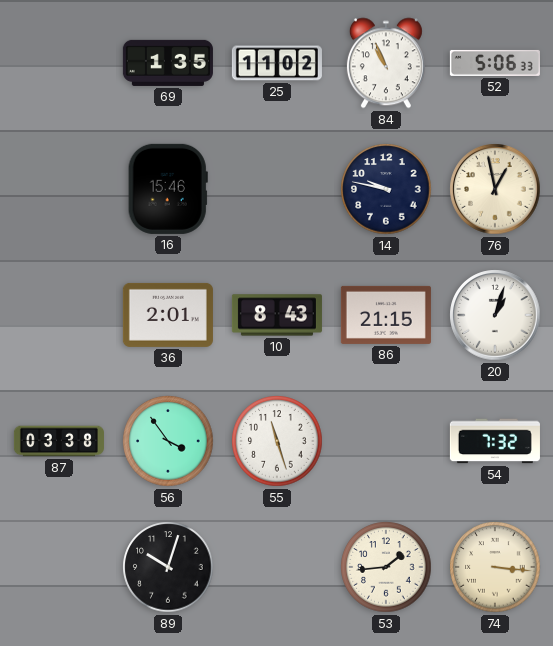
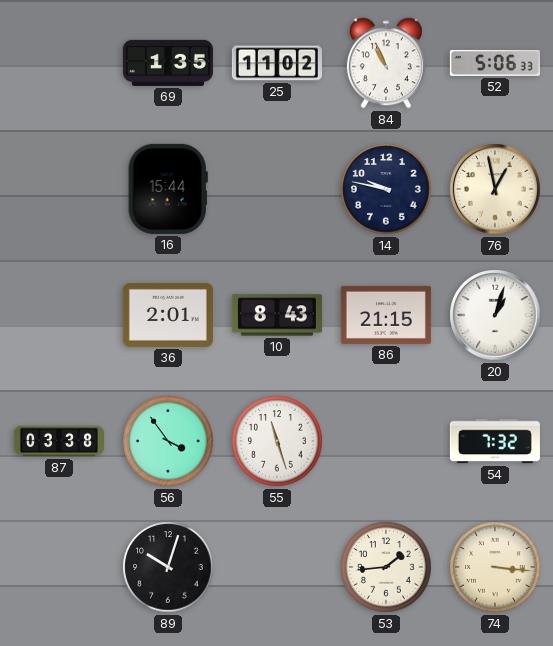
16: 15:46 -> 15:44 (168, 189)
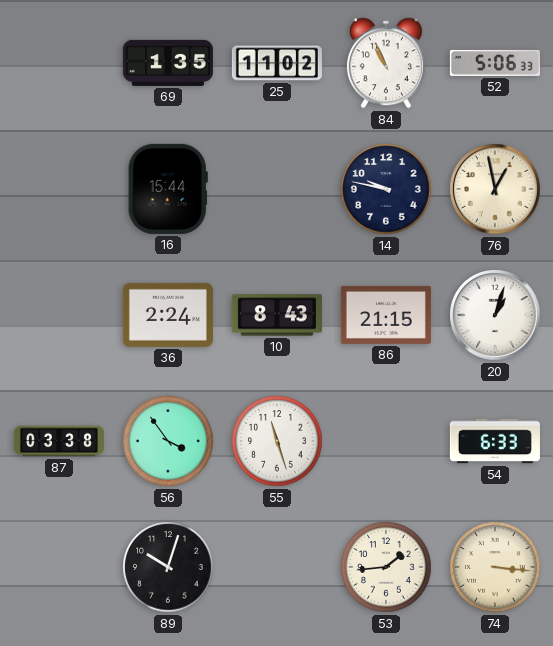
36: 2:01 -> 2:24 (168, 315)
54: 7:32 -> 6:33 (495, 441)
